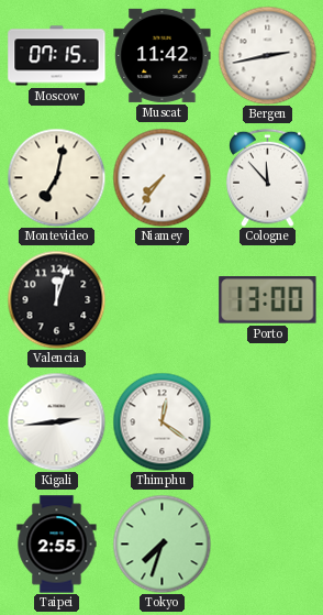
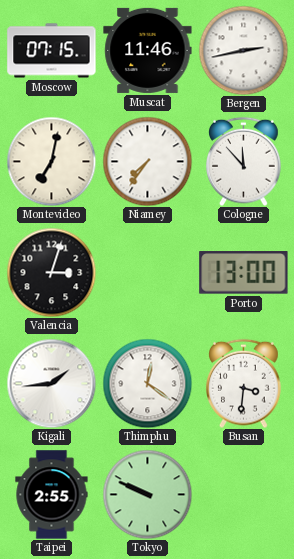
Muscat: 11:42 -> 11:46 (148, 50)
Valencia: 12:03 -> 3:03 (51, 272)
Kigali: 2:44 -> 1:44 (51, 383)
Busan: none -> 3:31 (244, 383)
Tokyo: 7:33 -> 9:49 (147, 494)
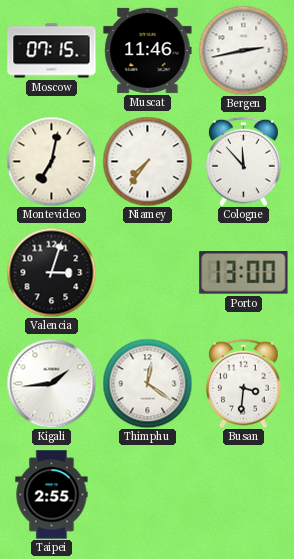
Tokyo: 9:49 -> none (147, 494)
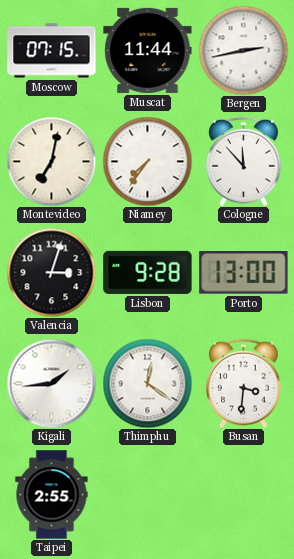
Muscat: 11:46 -> 11:44 (148, 50)
Lisbon: none -> 9:28 (148, 272)
